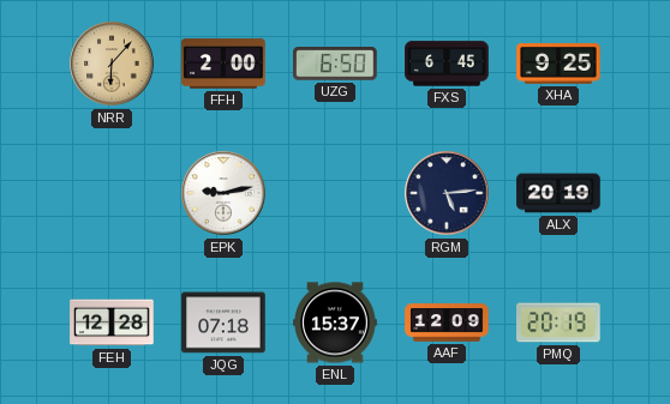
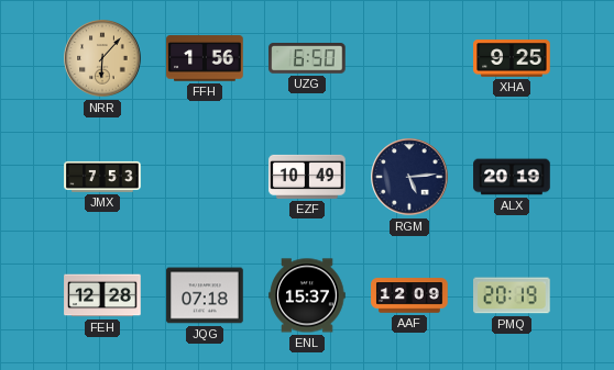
FFH: 2:00 -> 1:56 (205, 58)
FXS: 6:45 -> none (447, 64)
JMX: none -> 7:53 (102, 177)
EPK: 9:13 -> none (223, 193)
EZF: none -> 10:49 (307, 177)
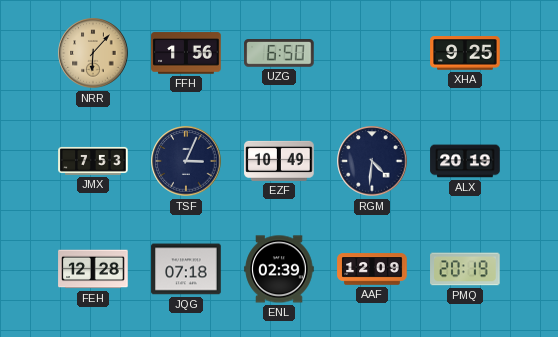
TSF: none -> 3:04 (186, 161)
RGM: 5:14 -> 4:31 (372, 161)
ENL: 15:37 -> 02:39 (279, 269)
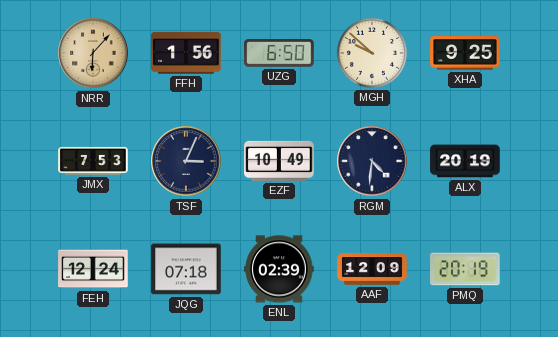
MGH: none -> 9:52 (372, 53)
FEH: 12:28 -> 12:24 (93, 269)
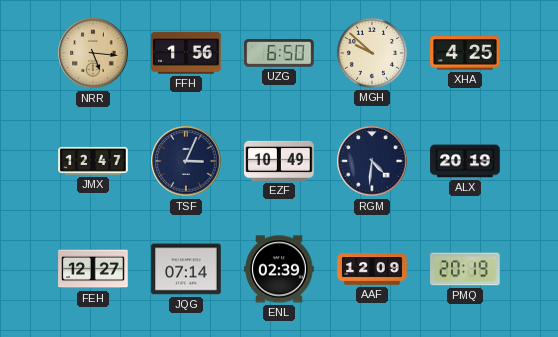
NRR: 6:07 -> 5:16 (93, 53)
XHA: 9:25 -> 4:25 (465, 53)
JMX: 7:53 -> 12:47 (93, 161)
FEH: 12:24 -> 12:27 (93, 269)
JQG: 07:18 -> 07:14 (186, 269)
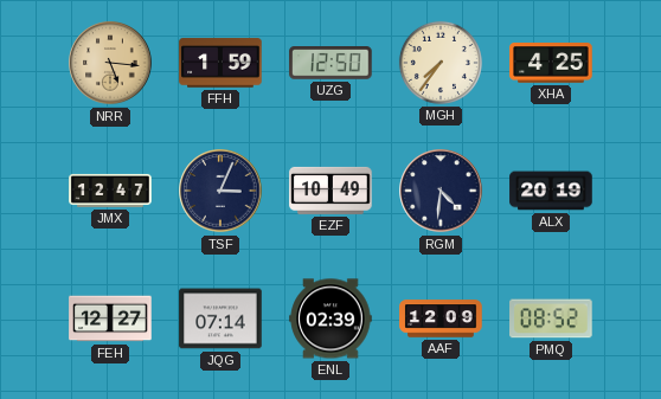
FFH: 1:56 -> 1:59 (220, 63)
UZG: 6:50 -> 12:50 (330, 63)
MGH: 9:52 -> 7:36 (441, 63)
PMQ: 20:19 -> 08:52 (551, 318)
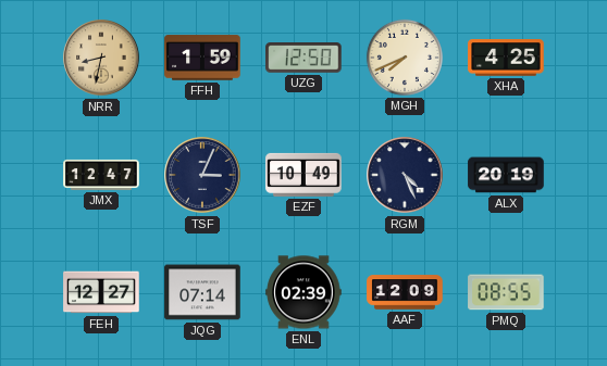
NRR: 5:16 -> 8:32 (101, 58)
MGH: 7:36 -> 7:41 (405, 58)
RGM: 4:31 -> 4:26 (405, 175)
PMQ: 08:52 -> 08:55 (506, 292)
